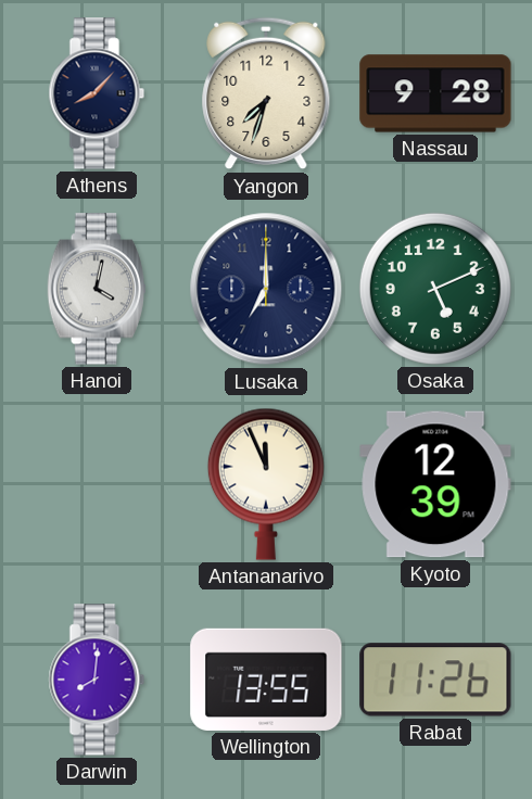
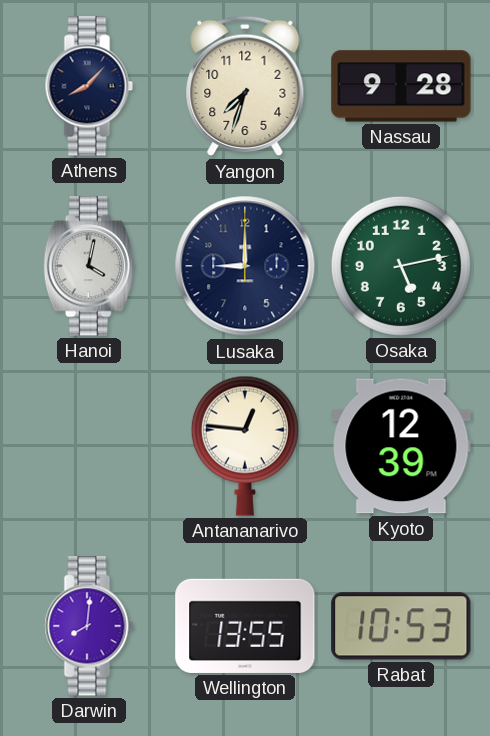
Lusaka: 7:00 -> 9:00 (245, 266)
Osaka: 5:11 -> 5:13 (401, 266)
Antananarivo: 11:56 -> 12:46 (245, 446)
Rabat: 11:26 -> 10:53 (401, 626)
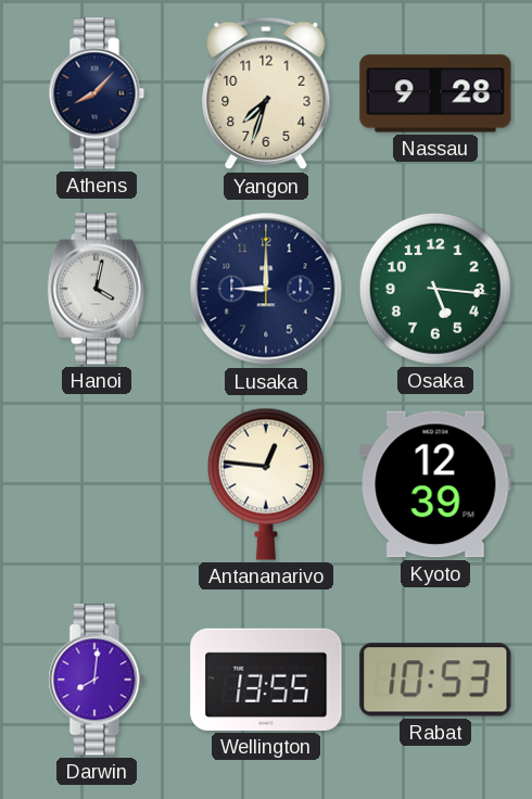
Osaka: 5:13 -> 5:16 (435, 289)
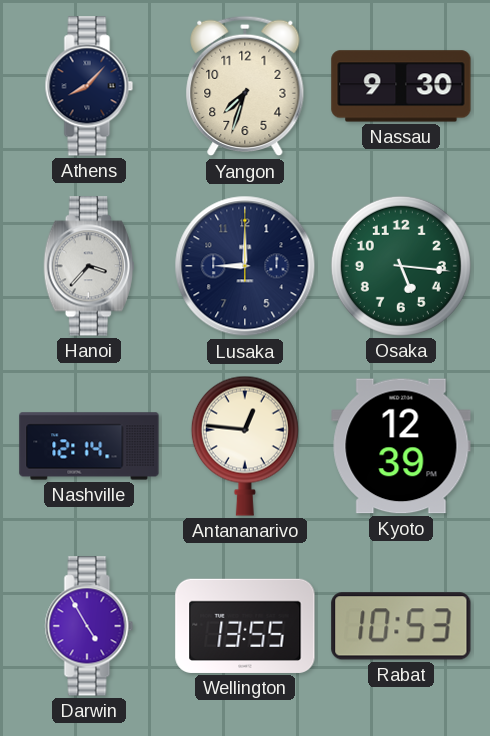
Nassau: 9:28 -> 9:30 (401, 86)
Hanoi: 4:02 -> 3:37 (89, 266)
Nashville: none -> 12:14 (89, 446)
Darwin: 8:01 -> 4:55 (89, 626)
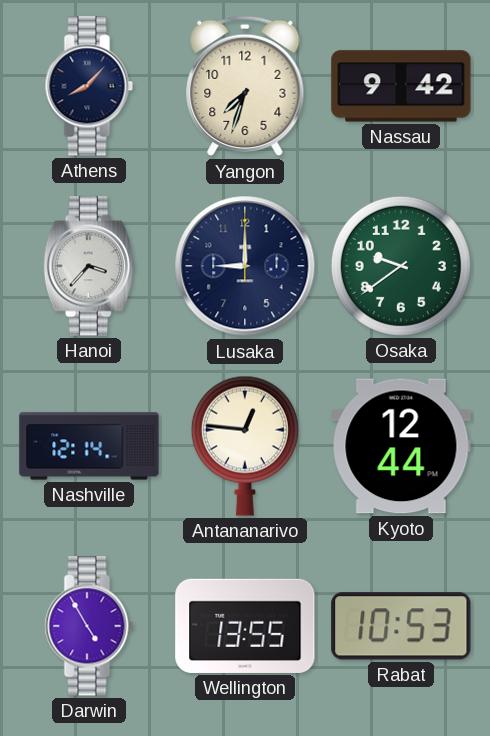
Nassau: 9:30 -> 9:42 (401, 86)
Osaka: 5:16 -> 9:39 (401, 266)
Kyoto: 12:39 -> 12:44 (401, 446)
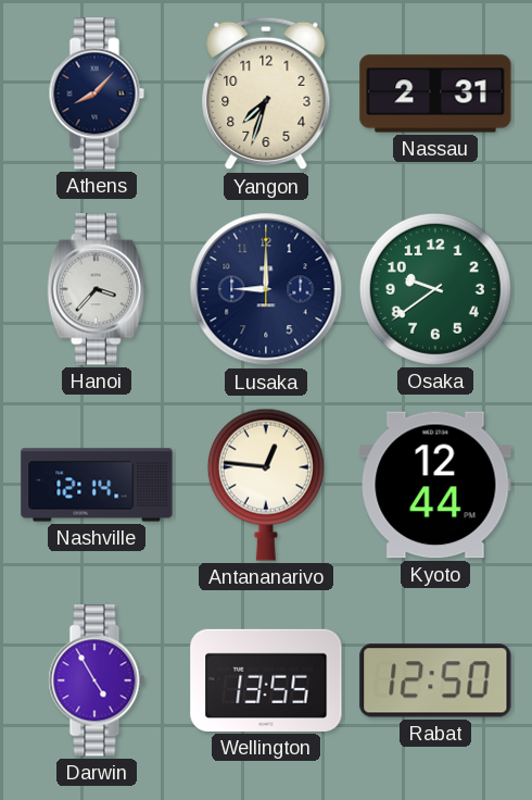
Nassau: 9:42 -> 2:31 (435, 93)
Rabat: 10:53 -> 12:50 (435, 680)
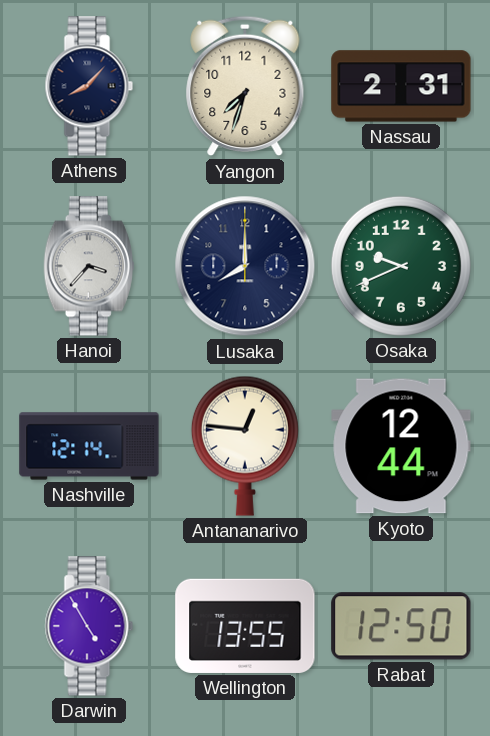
Lusaka: 9:00 -> 8:00 (245, 266)
Osaka: 9:39 -> 9:41 (401, 266)
